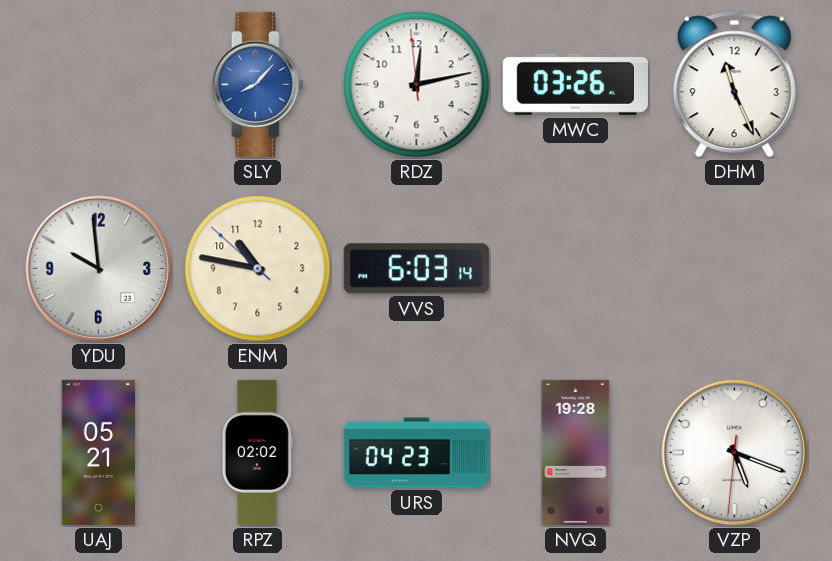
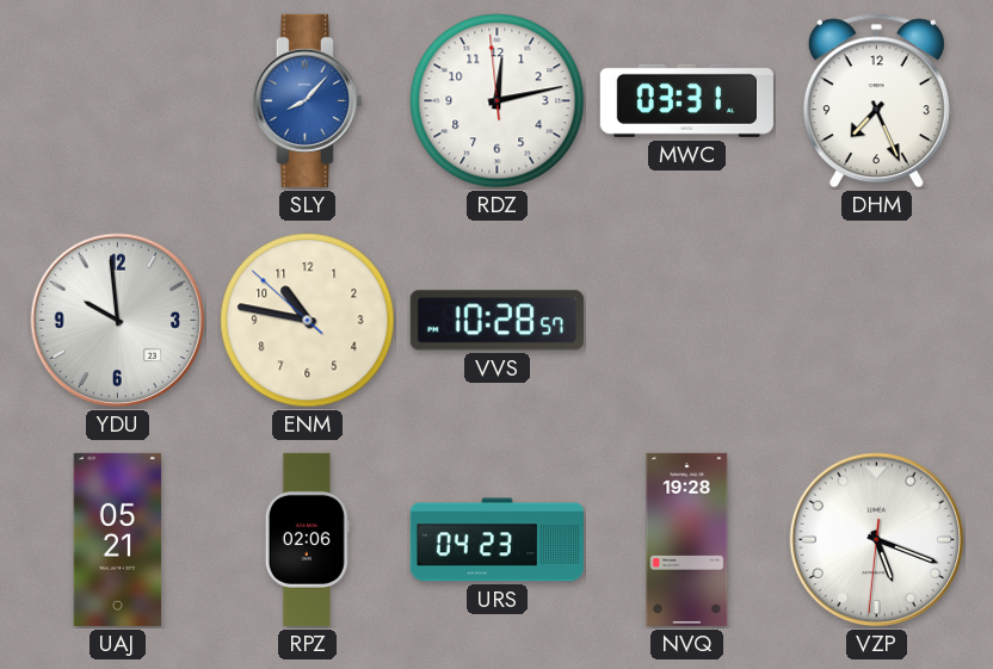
MWC: 03:26 -> 03:31 (686, 100)
DHM: 11:26 -> 7:26 (876, 101)
VVS: 6:03 -> 10:28 (496, 321)
RPZ: 02:02 -> 02:06 (307, 539)
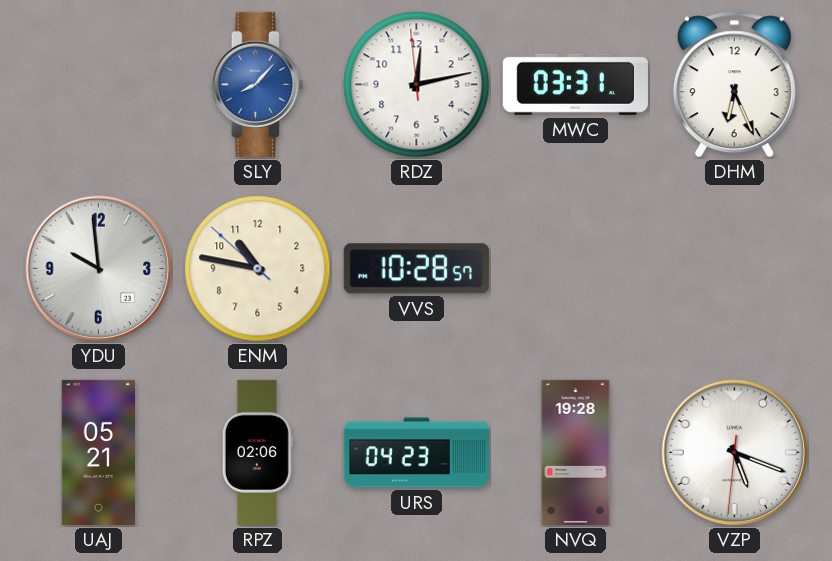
DHM: 7:26 -> 6:26 (734, 85)
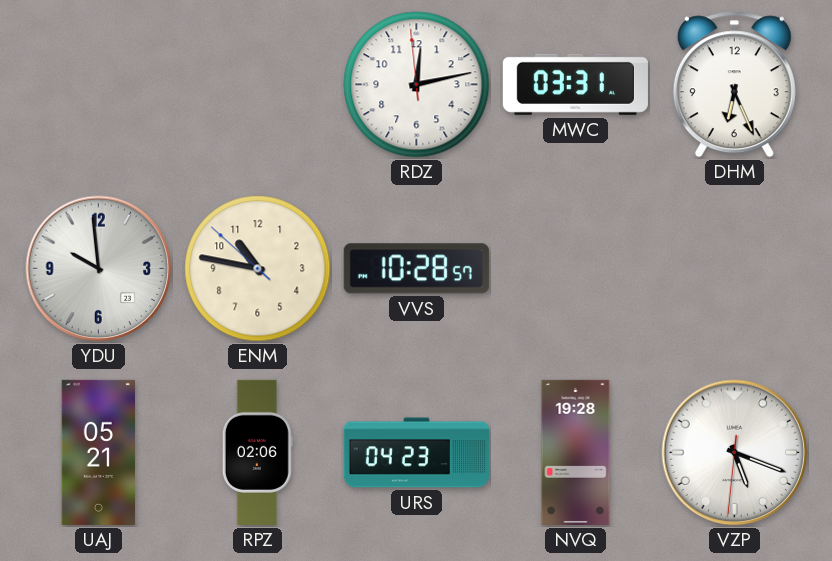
SLY: 8:07 -> none (257, 84)
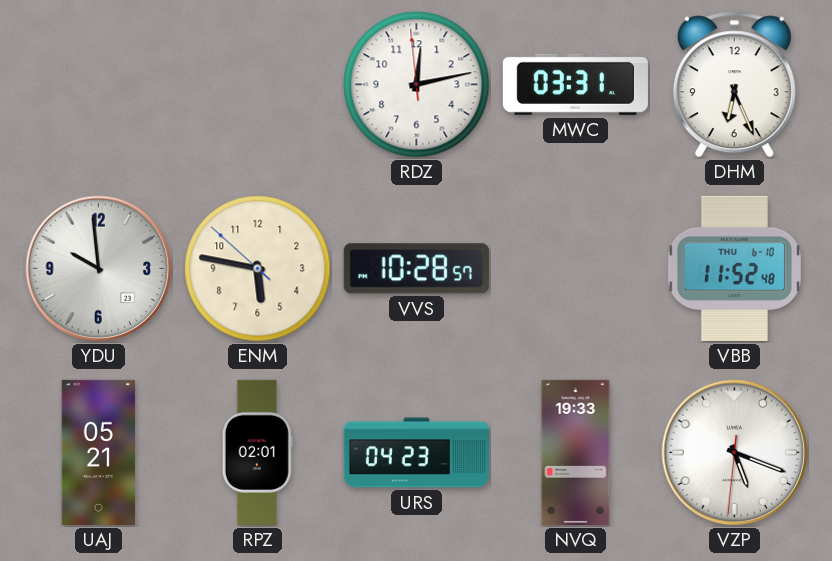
ENM: 10:46 -> 5:46 (258, 269)
VBB: none -> 11:52 (734, 268)
RPZ: 02:06 -> 02:01 (257, 452)
NVQ: 19:28 -> 19:33 (576, 452)
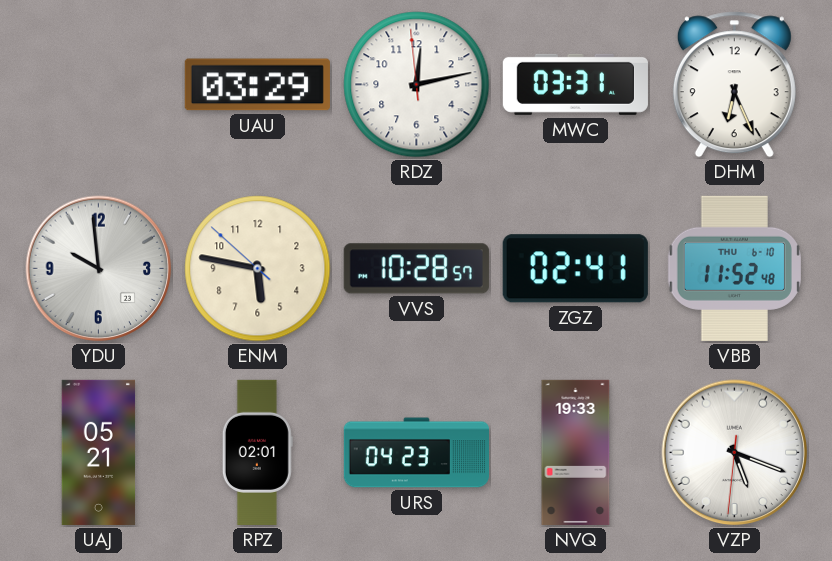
UAU: none -> 03:29 (257, 85)
ZGZ: none -> 02:41 (575, 269)
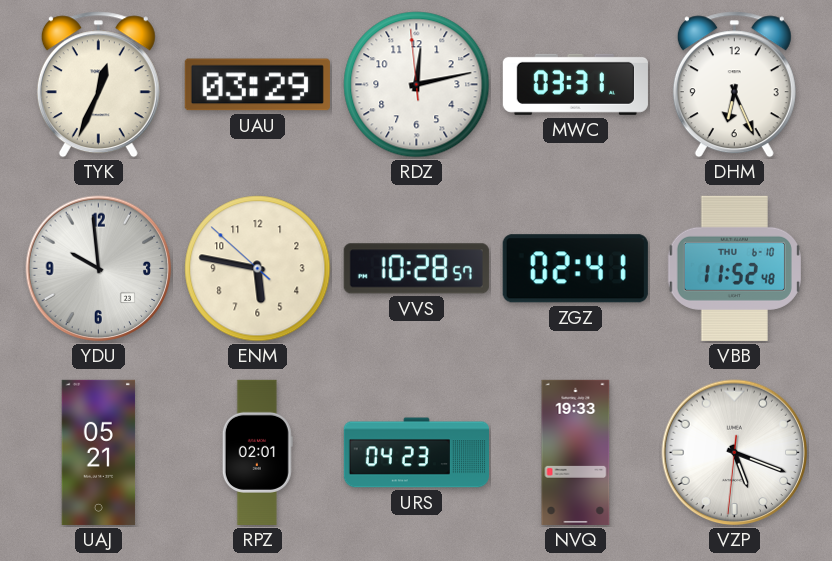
TYK: none -> 12:34 (98, 85)
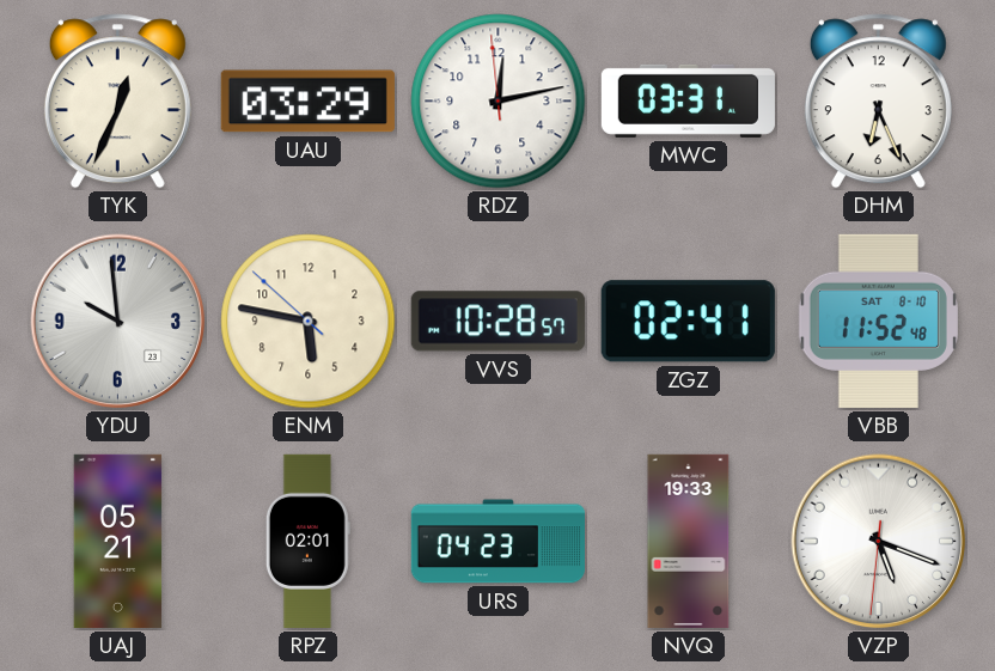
VBB date: THU 6-10 -> SAT 8-10 (878, 321)
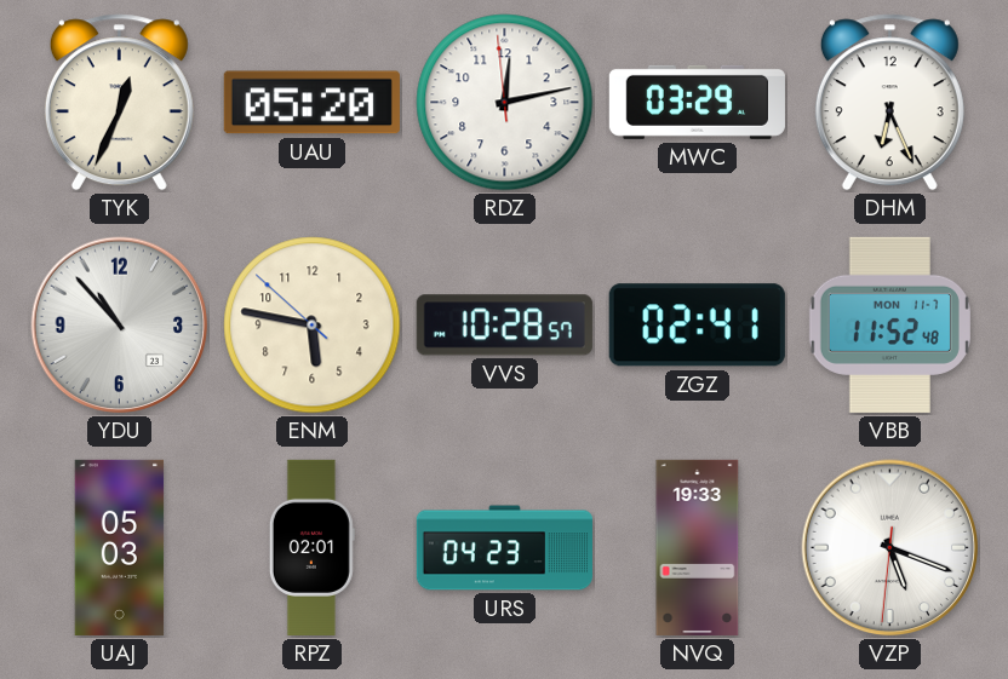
UAU: 03:29 -> 05:20 (311, 103)
MWC: 03:31 -> 03:29 (697, 102)
YDU: 9:59 -> 10:53 (120, 326)
VBB date: SAT 8-10 -> MON 11-7 (889, 324)
UAJ: 05:21 -> 05:03 (120, 547)
